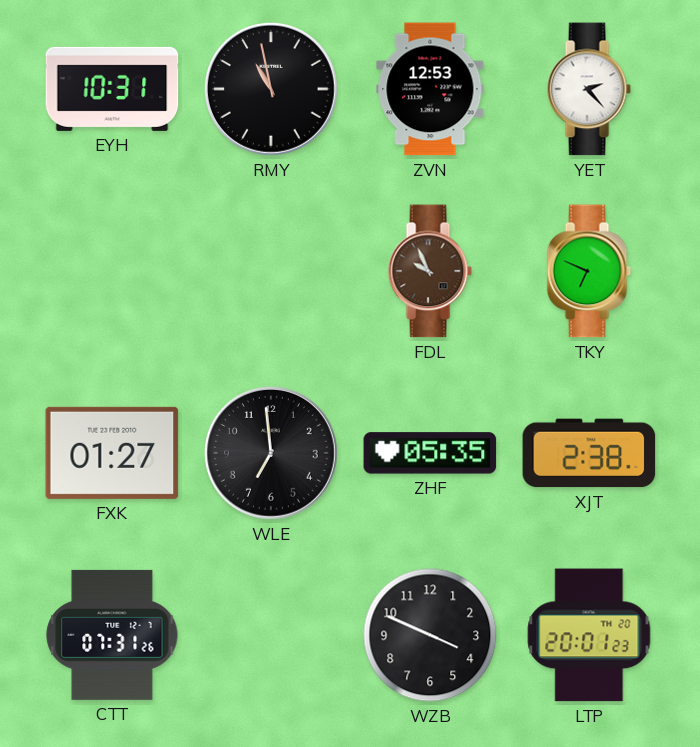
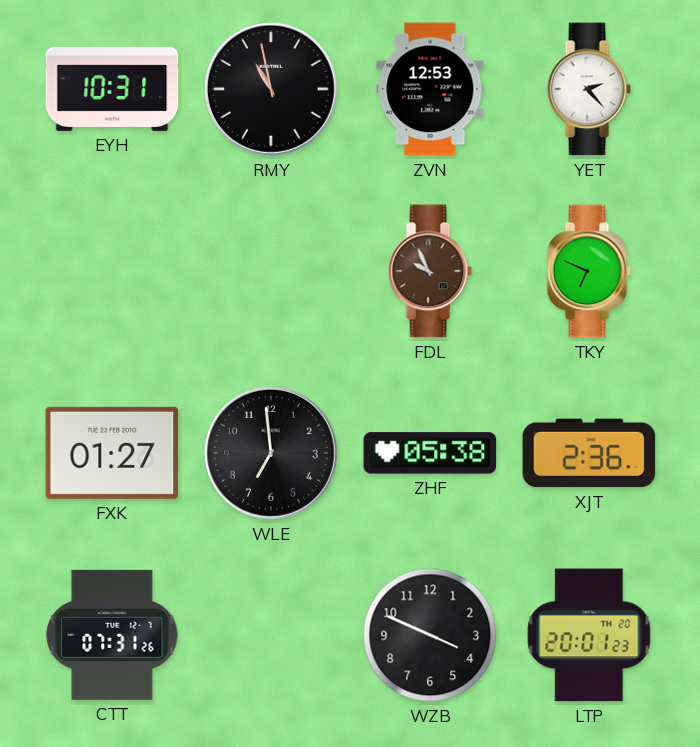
ZHF: 05:35 -> 05:38 (430, 453)
XJT: 2:38 -> 2:36 (589, 453)
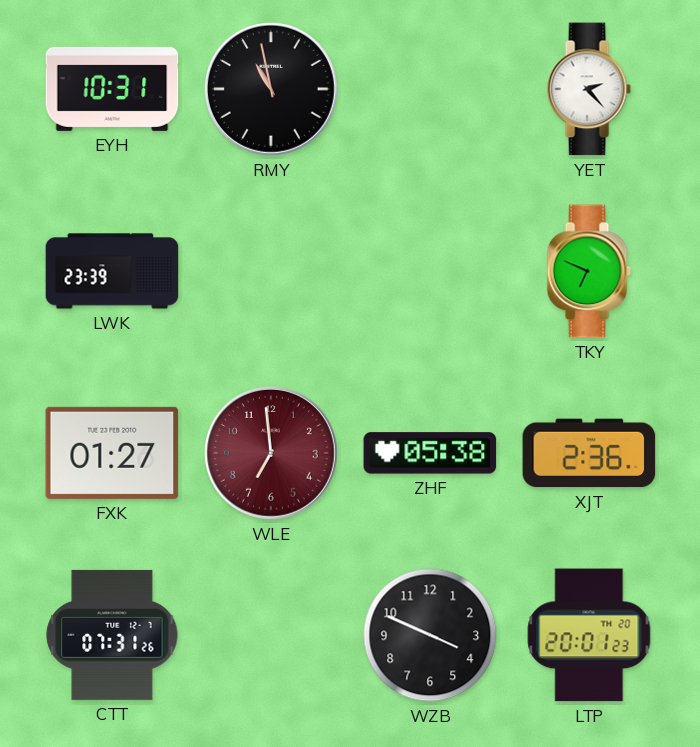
ZVN: 12:53 -> none (430, 89)
LWK: none -> 23:39 (112, 271)
FDL: 9:56 -> none (430, 271)
WLE dial: black -> burgundy (271, 453)
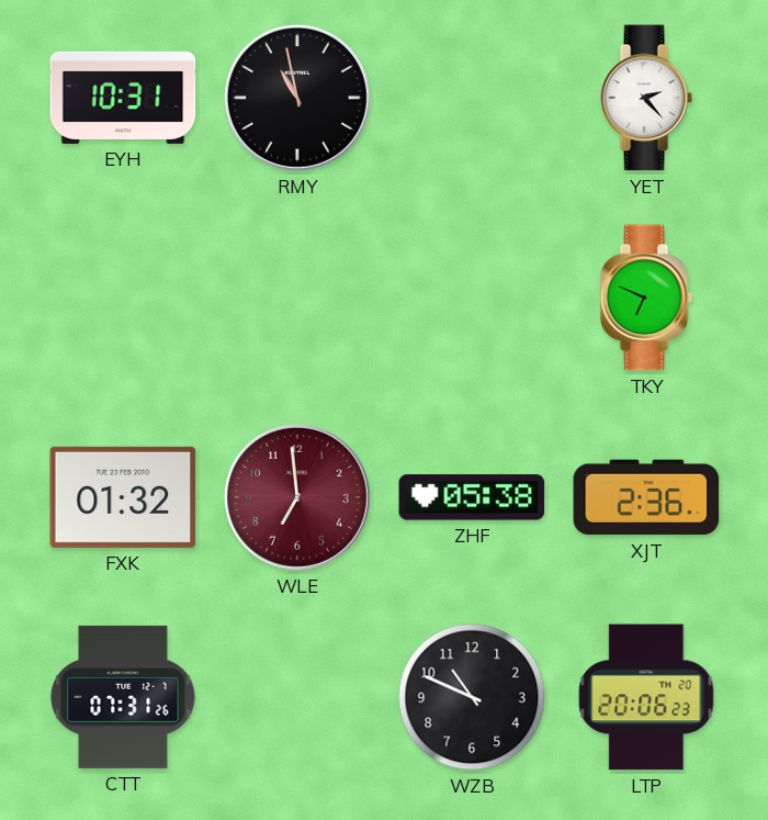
LWK: 23:39 -> none (112, 271)
FXK: 01:27 -> 01:32 (123, 497)
WZB: 3:49 -> 10:49 (472, 697)
LTP: 20:01 -> 20:06 (646, 697)
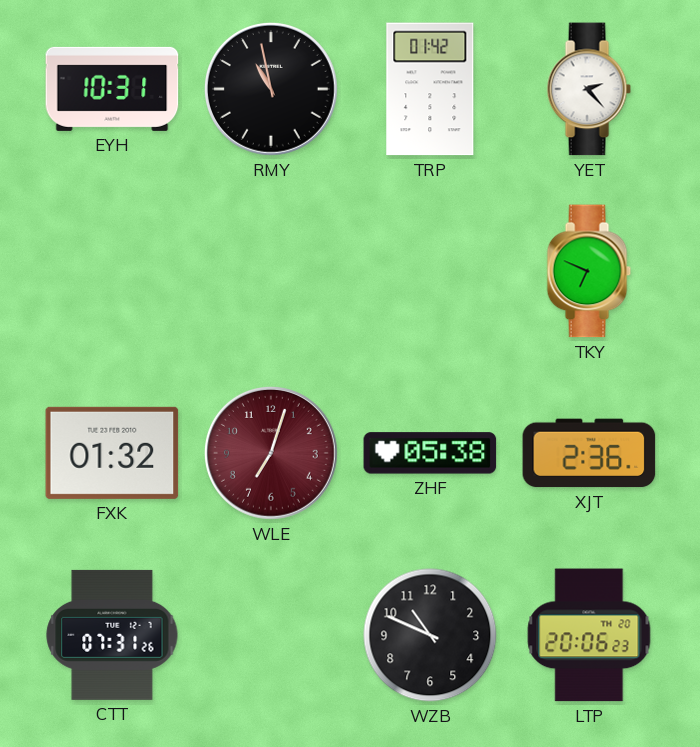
TRP: none -> 01:42 (430, 89)
WLE: 6:59 -> 7:03 (271, 453)
